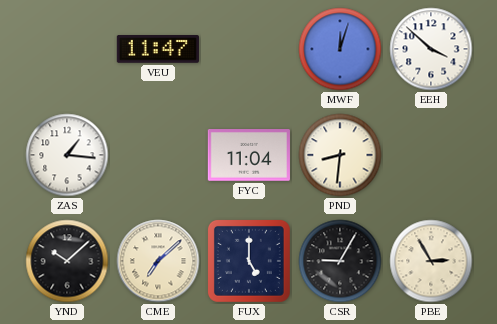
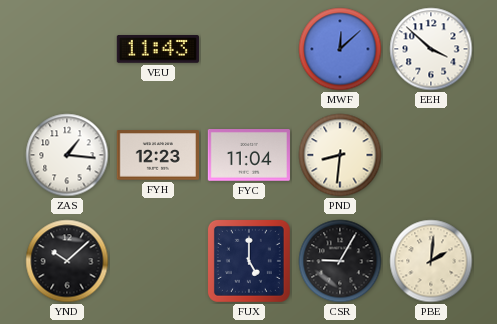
VEU: 11:47 -> 11:43 (158, 49)
MWF: 12:03 -> 12:08 (340, 49)
FYH: none -> 12:23 (157, 155)
CME: 7:08 -> none (158, 261)
PBE: 2:55 -> 2:01 (431, 261)
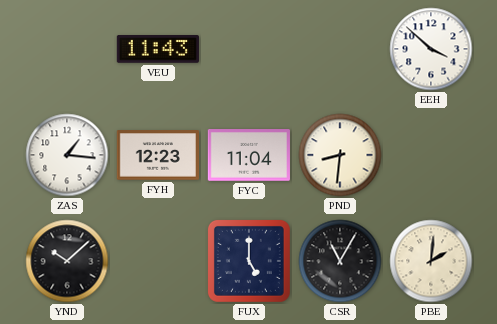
MWF: 12:08 -> none (340, 49)
CSR: 9:05 -> 11:05 (340, 261)
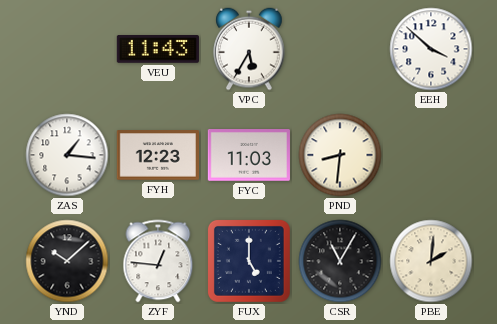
VPC: none -> 5:35 (249, 49)
FYC: 11:04 -> 11:03 (248, 156)
ZYF: none -> 12:46 (158, 261)
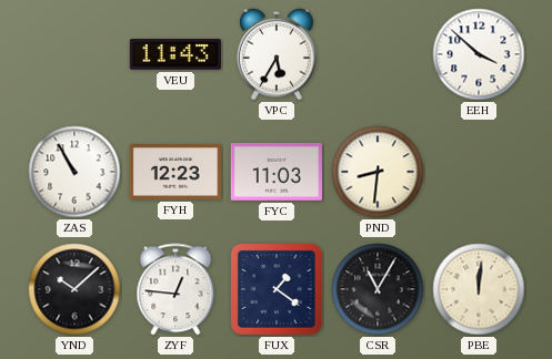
ZAS: 1:16 -> 10:55 (74, 172)
FUX: 5:00 -> 1:21 (277, 289)
PBE: 2:01 -> 12:01 (479, 289)
